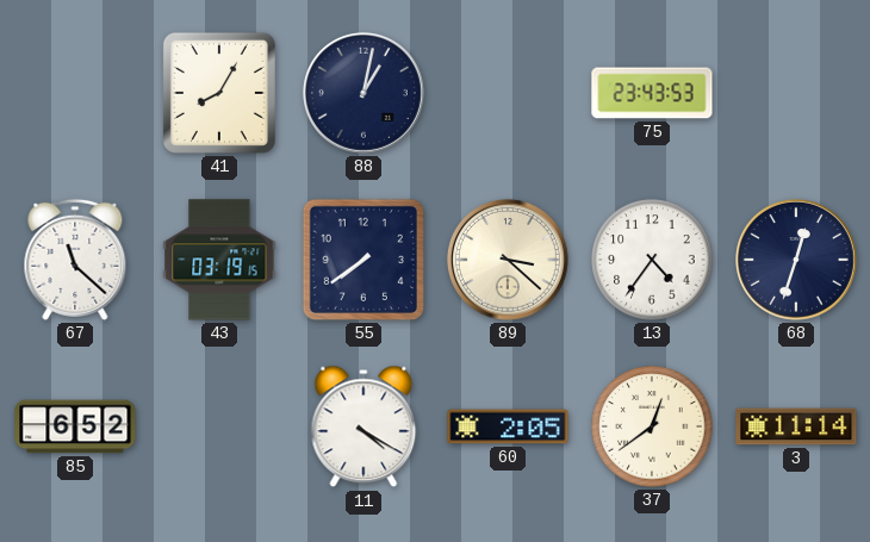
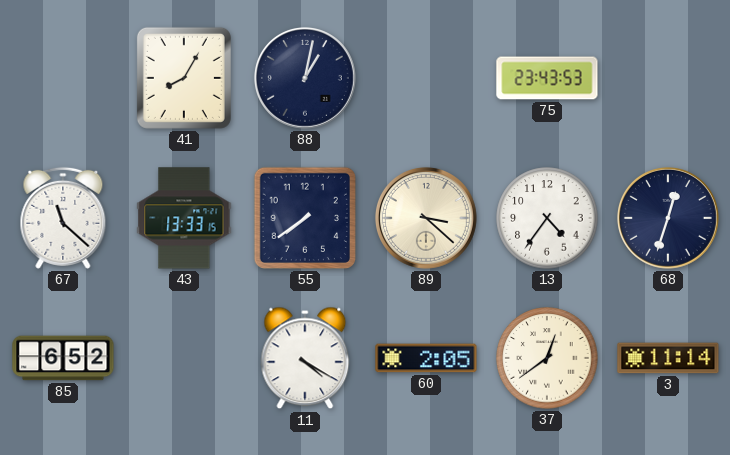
43: 03:19 -> 13:33 (184, 218)
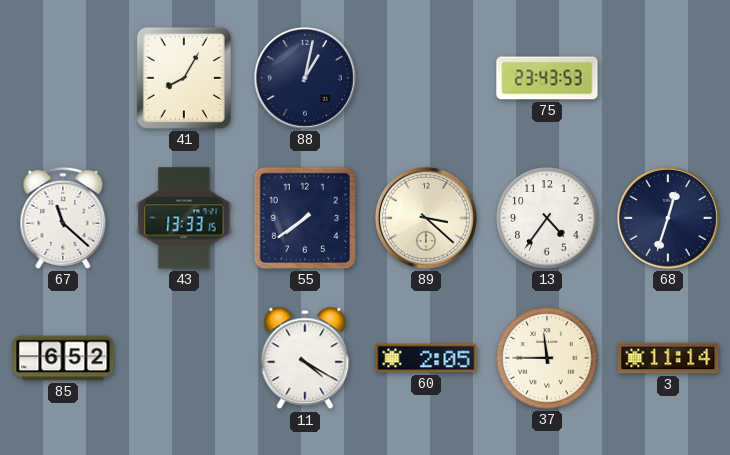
37: 12:39 -> 11:45 (547, 358)
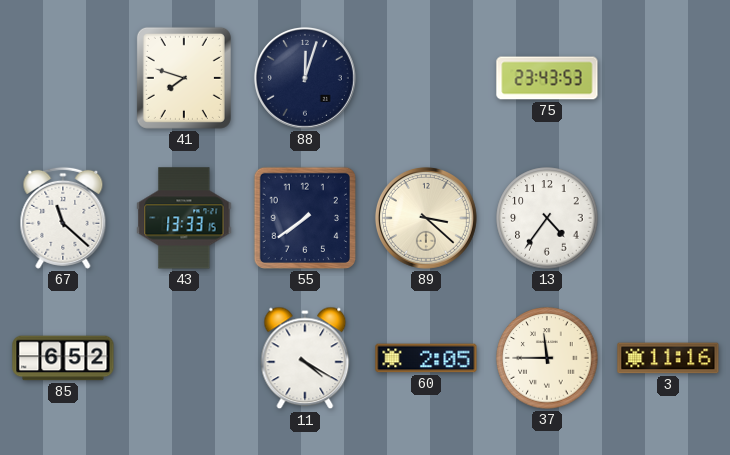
41: 8:05 -> 7:48 (184, 78)
88: 1:02 -> 12:03 (305, 78)
68: 12:33 -> none (668, 218)
3: 11:14 -> 11:16 (668, 358)
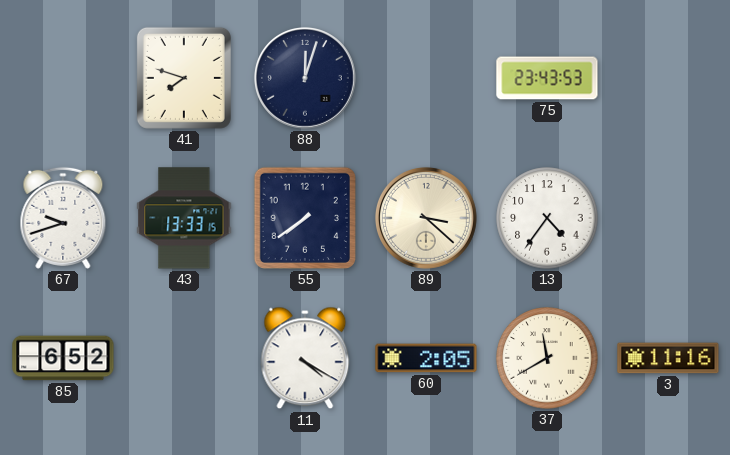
67: 11:22 -> 9:42 (63, 218)
37: 11:45 -> 11:40 (547, 358)
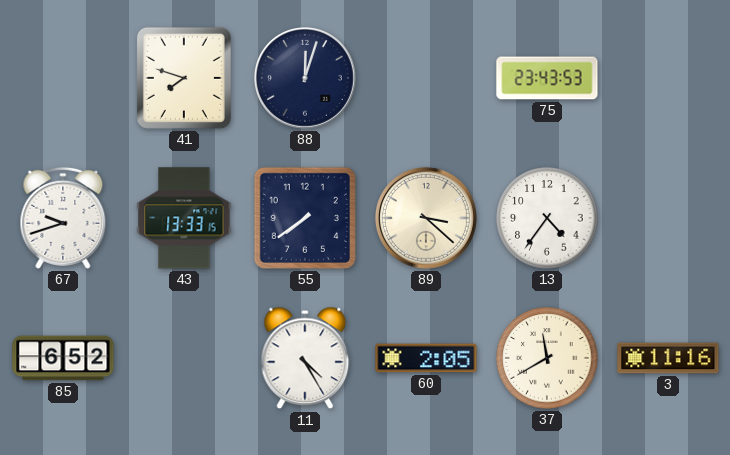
11: 4:20 -> 4:25 (305, 358)
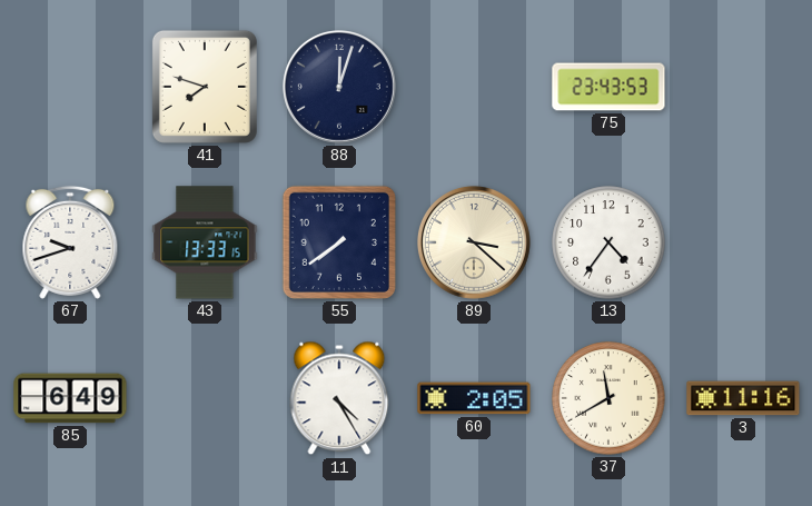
85: 6:52 -> 6:49 (70, 398)
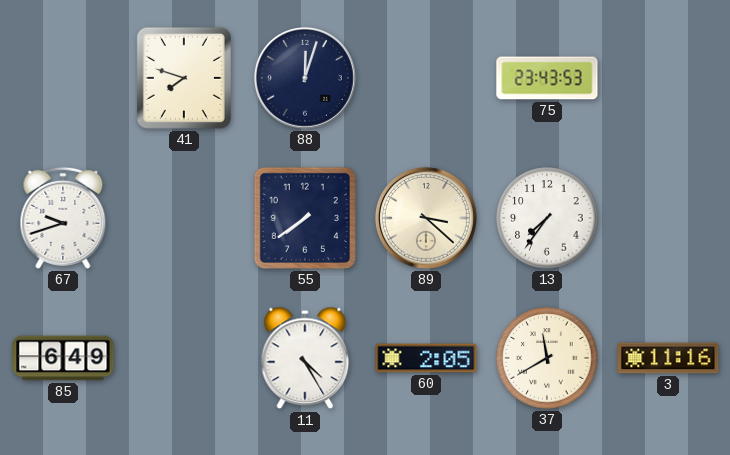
43: 13:33 -> none (205, 242)
13: 4:36 -> 7:36 (547, 218)
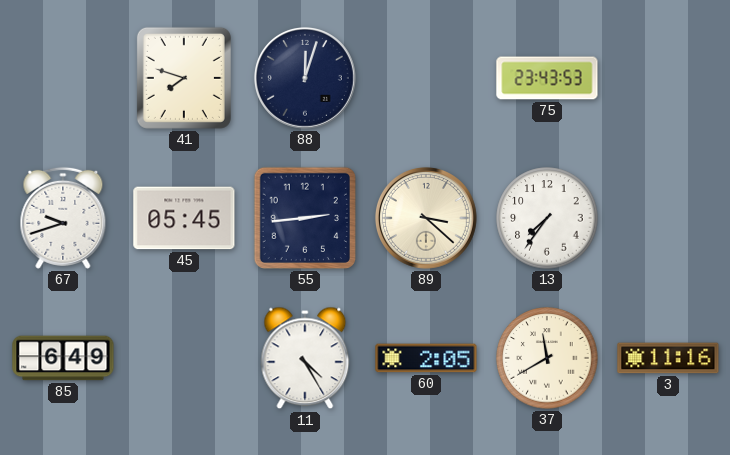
45: none -> 05:45 (184, 218)
55: 7:39 -> 2:44 (305, 218)
